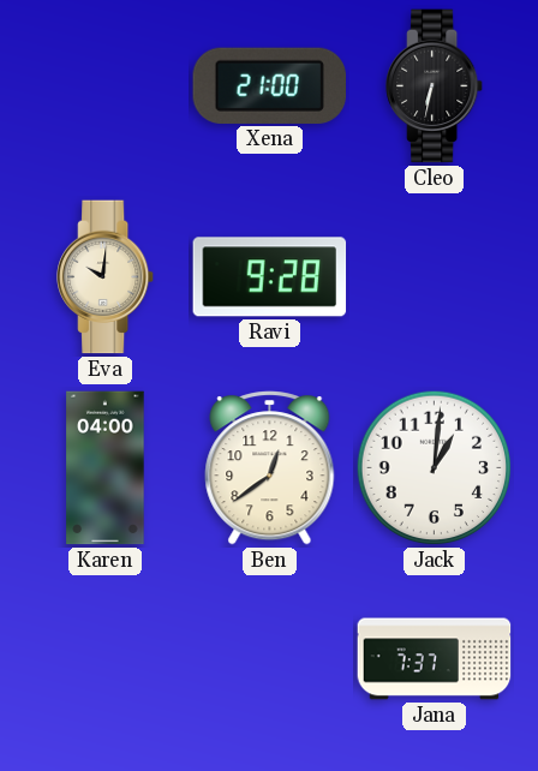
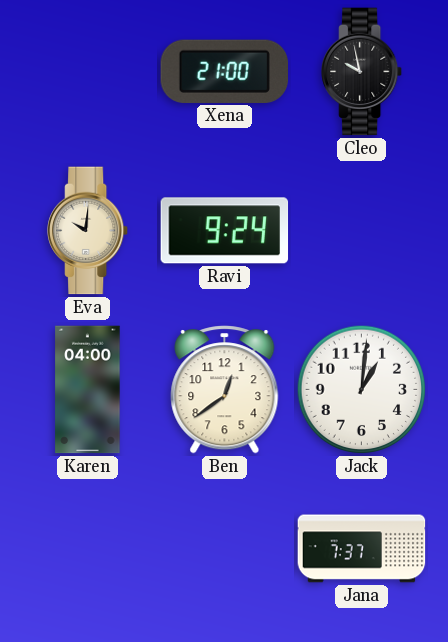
Cleo: 6:32 -> 9:58 (363, 72)
Ravi: 9:28 -> 9:24 (225, 231)
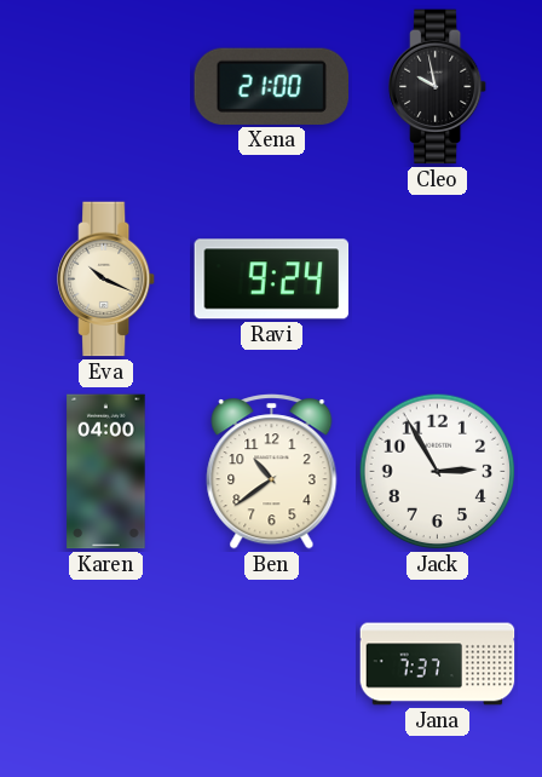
Eva: 10:01 -> 10:19 (108, 280)
Ben: 12:39 -> 10:39 (272, 472)
Jack: 1:01 -> 2:55 (438, 472)
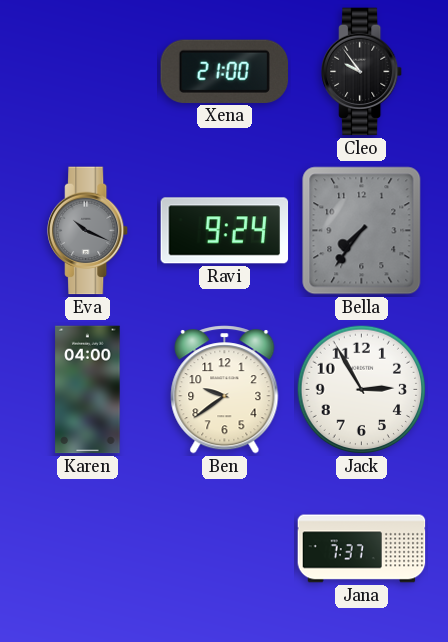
Cleo: 9:58 -> 9:54 (363, 72)
Eva dial: cream -> grey (89, 231)
Bella: none -> 7:36 (362, 231)
Ben: 10:39 -> 9:39 (225, 390)
